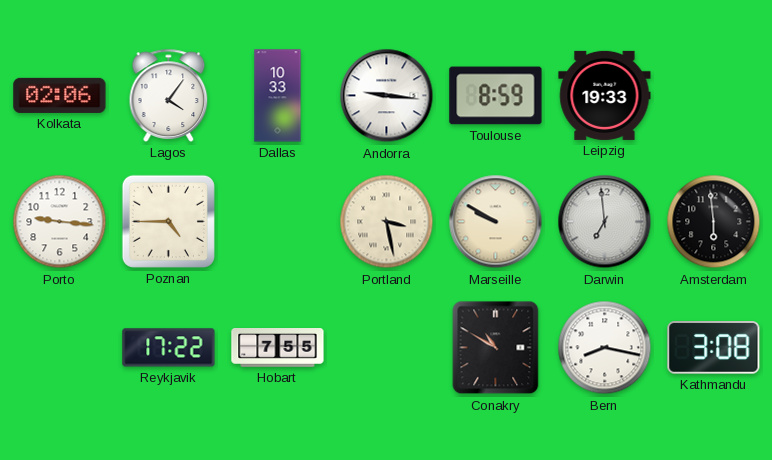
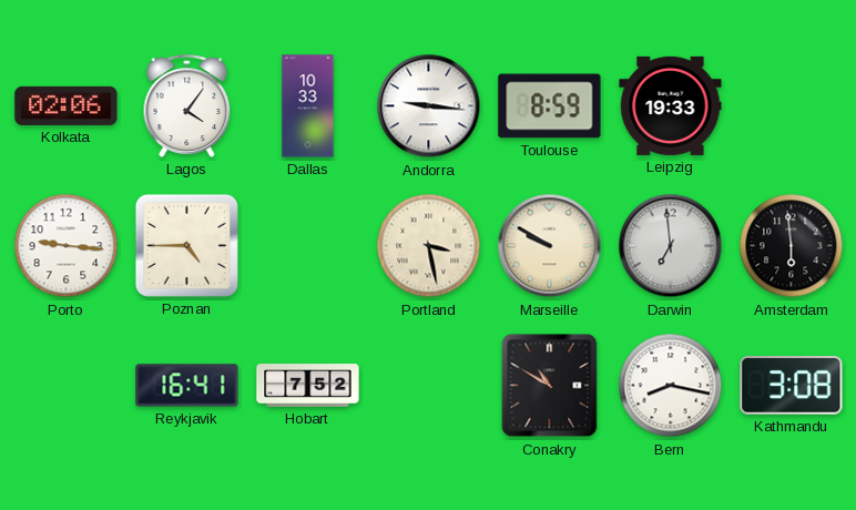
Reykjavik: 17:22 -> 16:41 (187, 386)
Hobart: 7:55 -> 7:52 (308, 386)
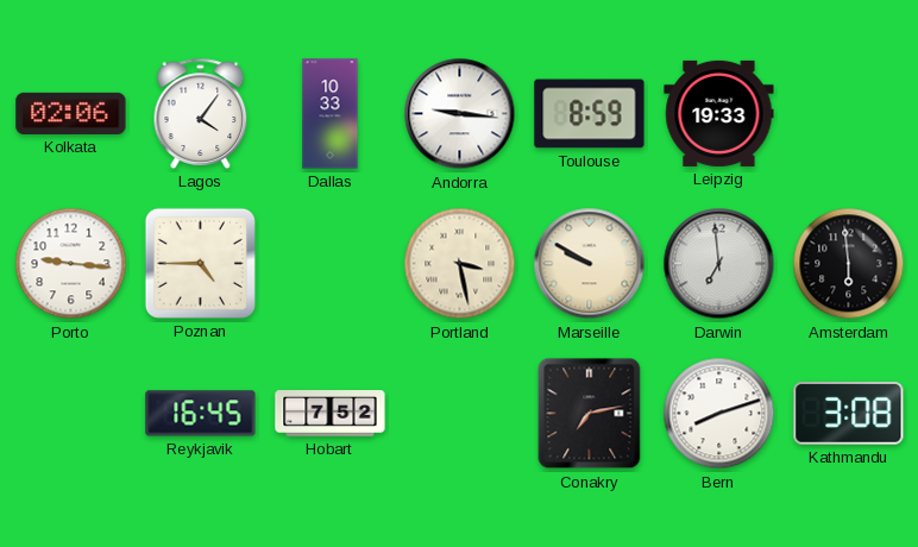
Reykjavik: 16:41 -> 16:45 (201, 414)
Conakry: 10:50 -> 7:13 (590, 414)
Bern: 8:17 -> 8:12 (719, 414)
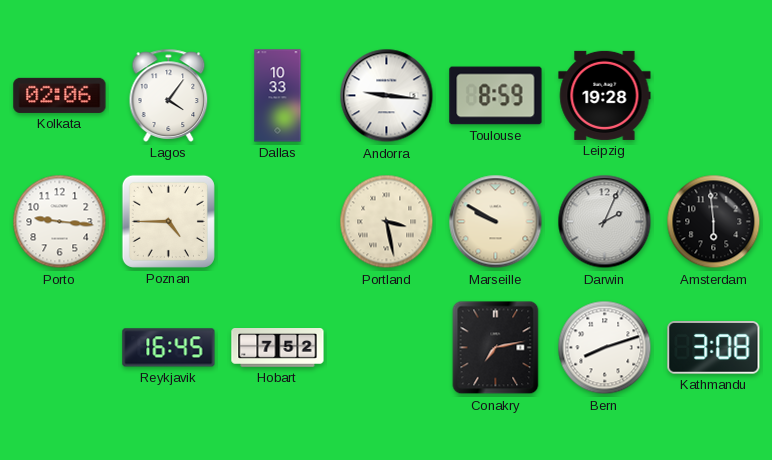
Leipzig: 19:33 -> 19:28 (605, 95)
Darwin: 6:59 -> 2:04 (605, 222)
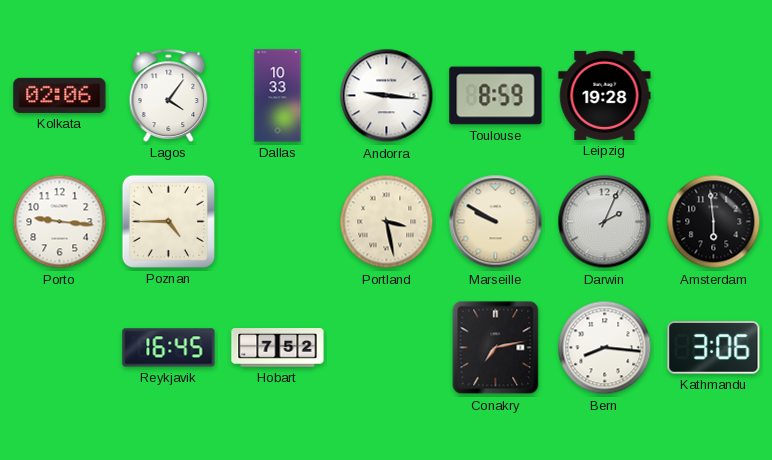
Bern: 8:12 -> 8:16 (605, 348)
Kathmandu: 3:08 -> 3:06 (714, 348)
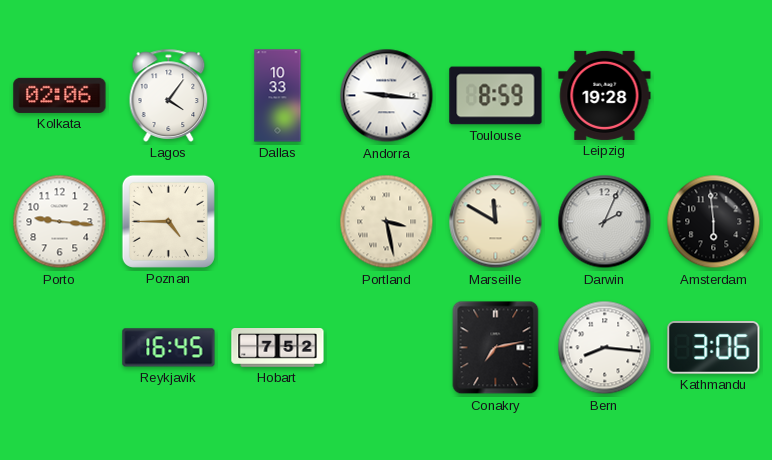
Marseille: 9:50 -> 11:50 (496, 222)
